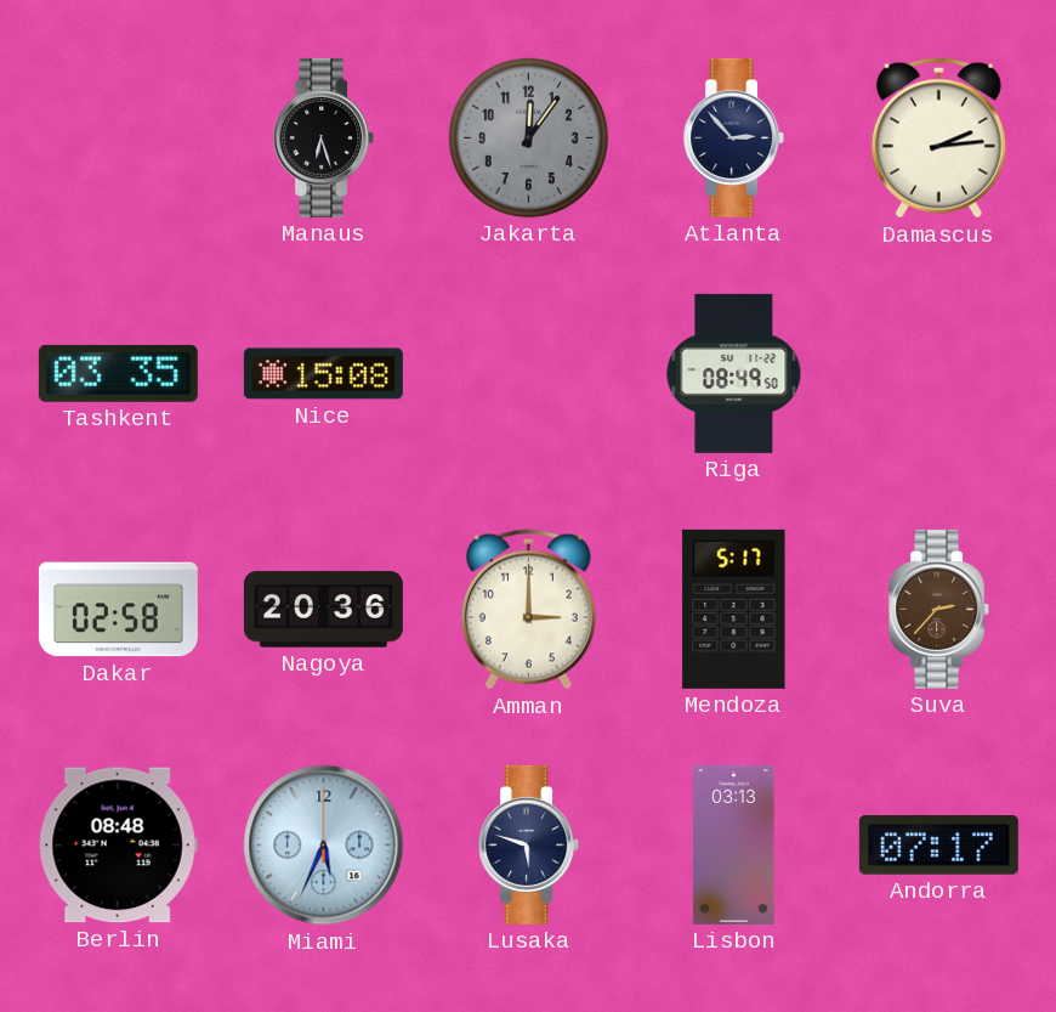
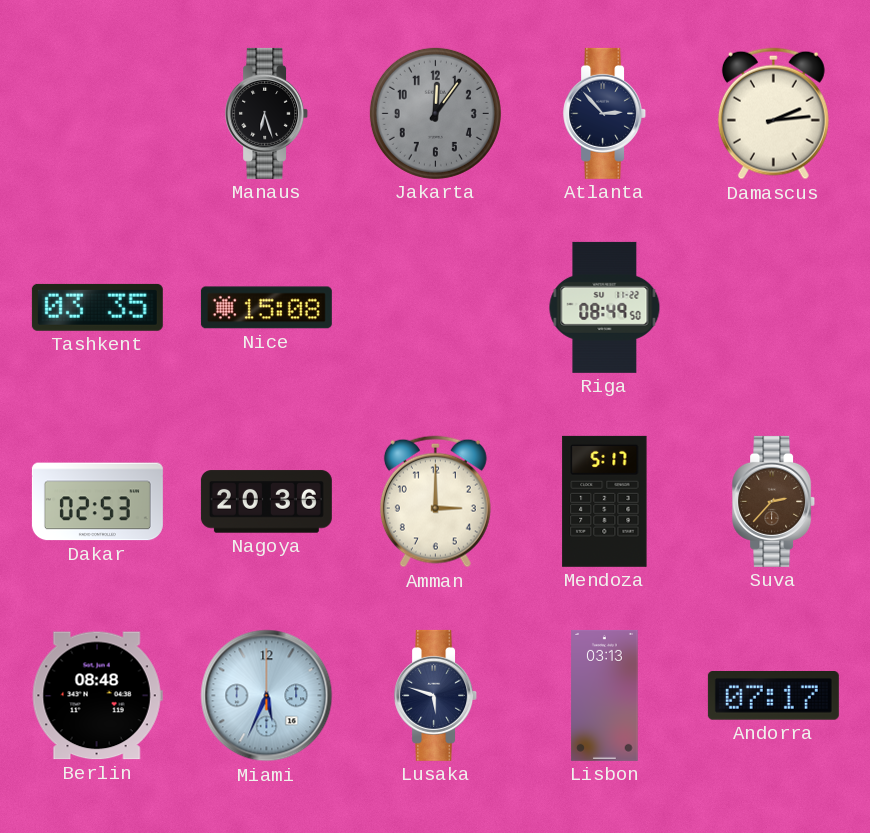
Dakar: 02:58 -> 02:53 (97, 502)
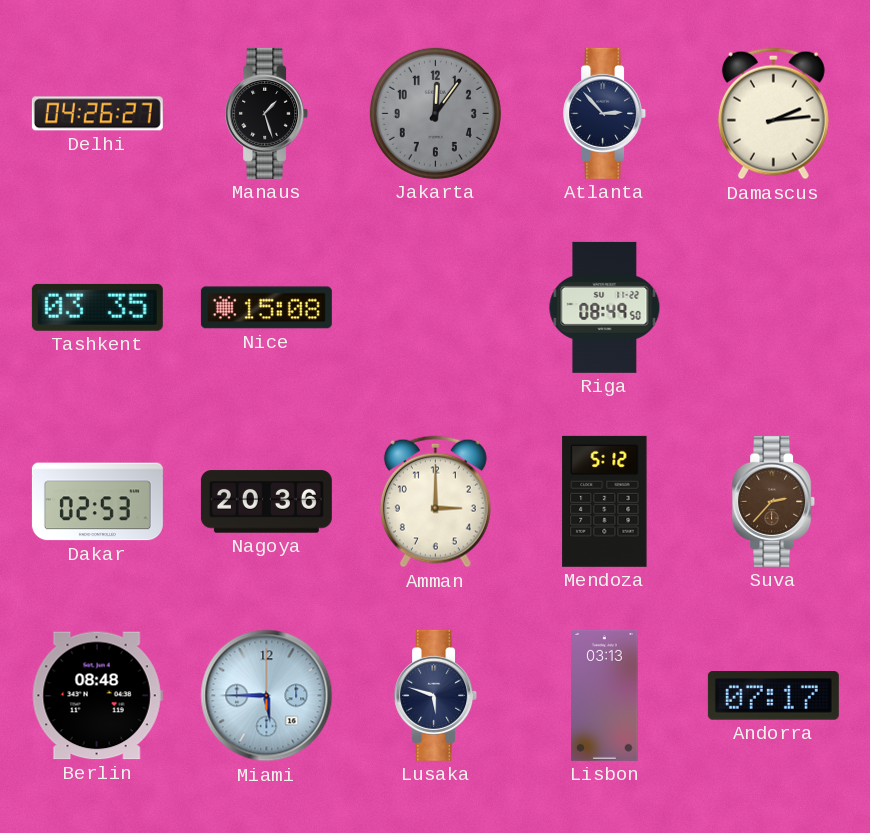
Delhi: none -> 04:26 (97, 114)
Manaus: 6:27 -> 1:27 (267, 113)
Mendoza: 5:17 -> 5:12 (605, 501)
Miami: 5:34 -> 5:45 (267, 696)
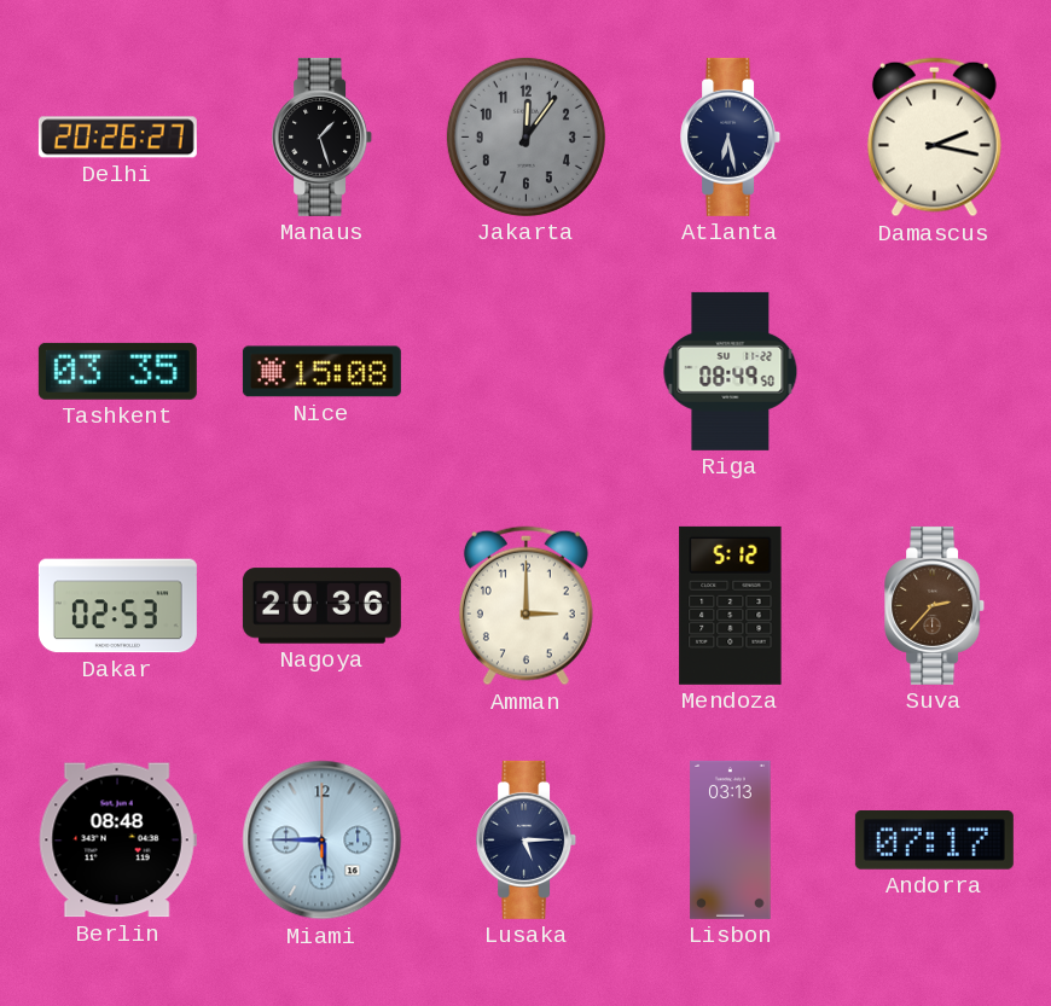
Delhi: 04:26 -> 20:26 (117, 138)
Atlanta: 2:53 -> 6:28 (731, 136)
Damascus: 2:14 -> 2:17 (934, 138)
Lusaka: 5:48 -> 5:15 (527, 839)
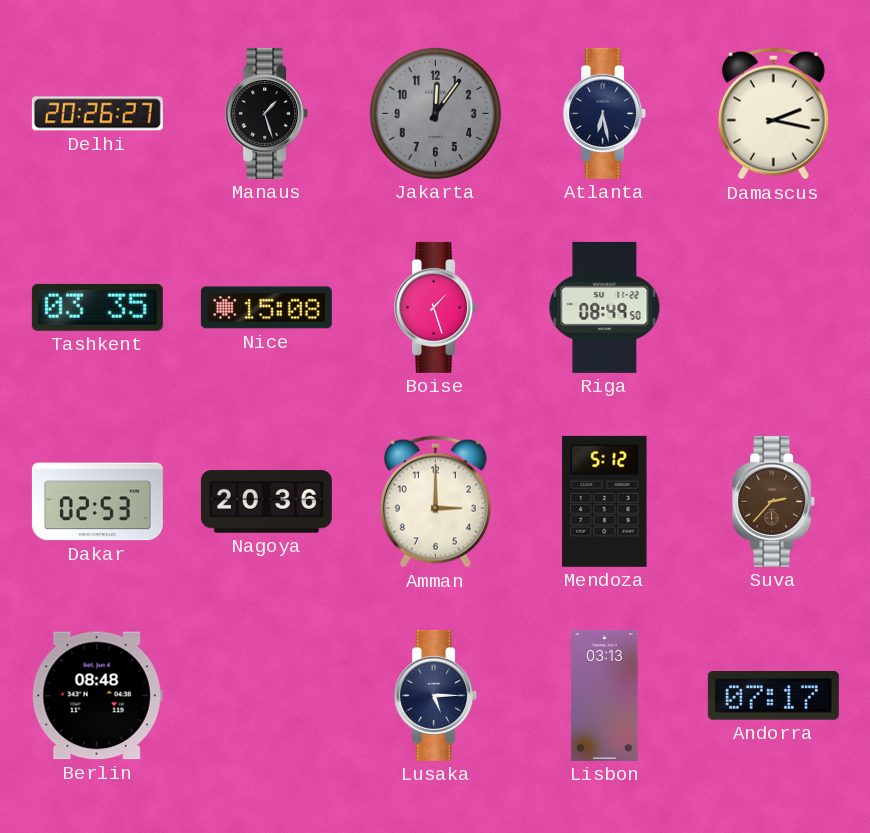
Boise: none -> 1:27 (436, 307)
Miami: 5:45 -> none (323, 841)
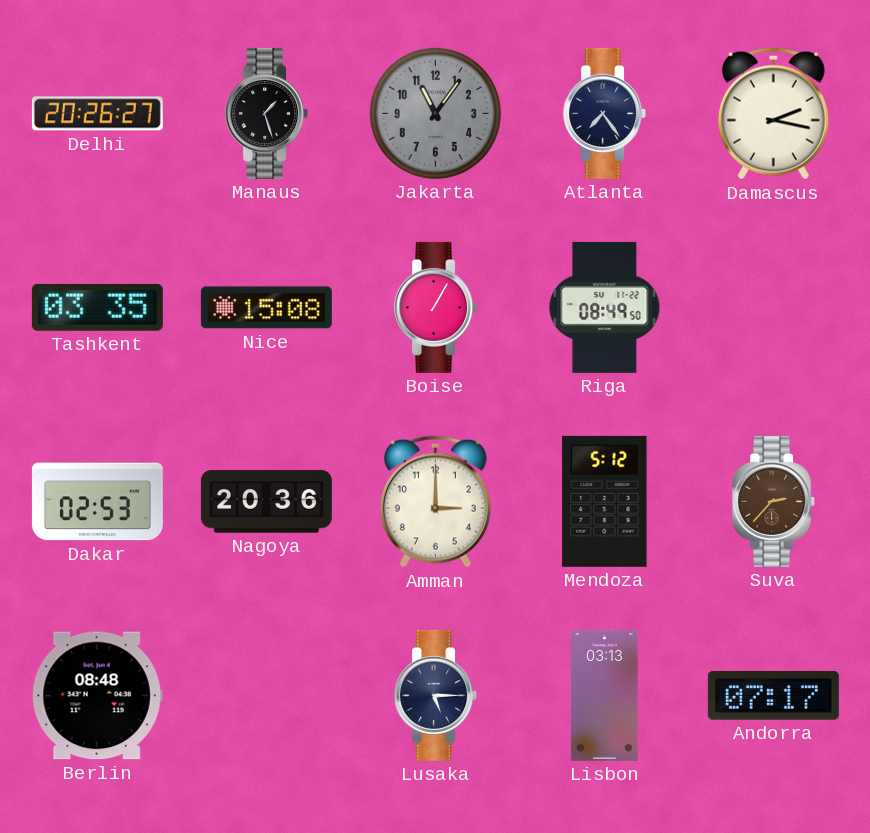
Jakarta: 12:06 -> 11:06 (435, 113)
Atlanta: 6:28 -> 7:24 (605, 113)
Boise: 1:27 -> 1:05 (436, 307)
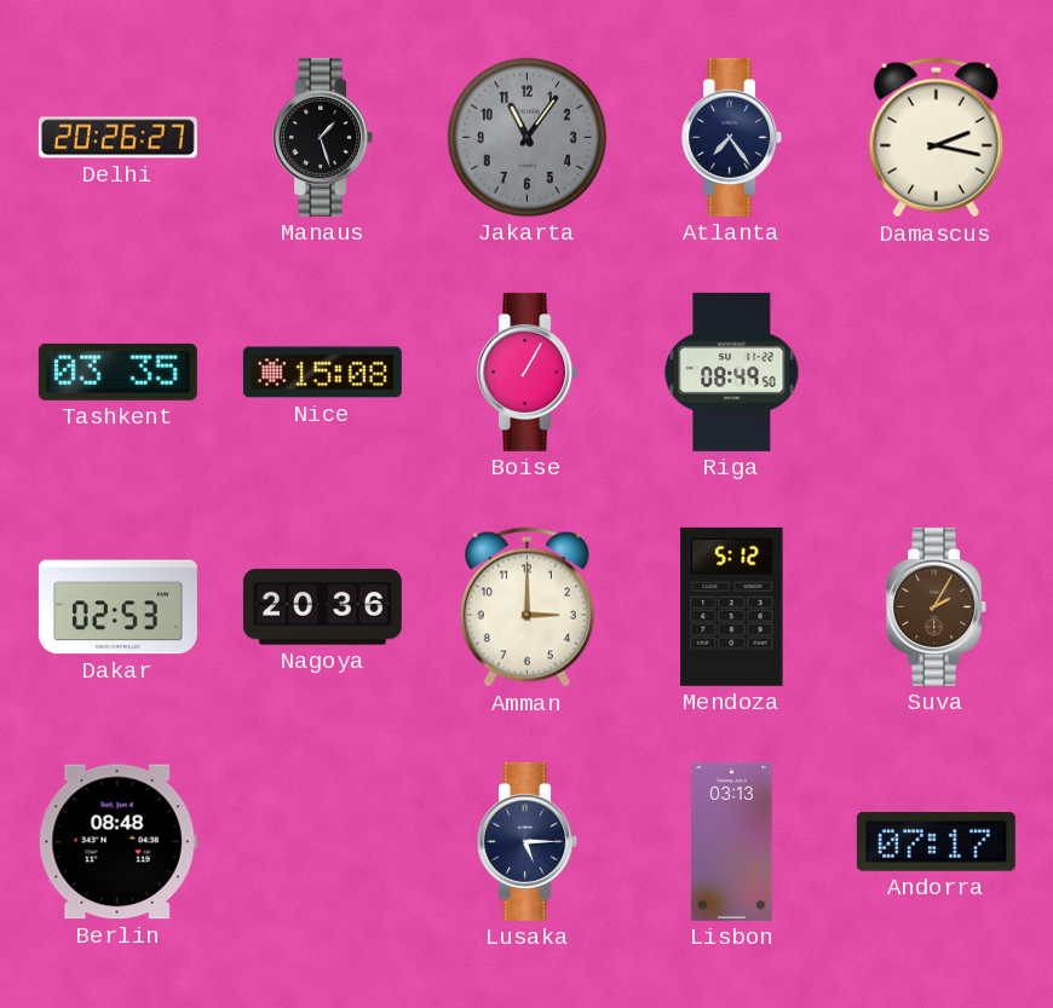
Suva: 2:37 -> 2:05 (937, 606)
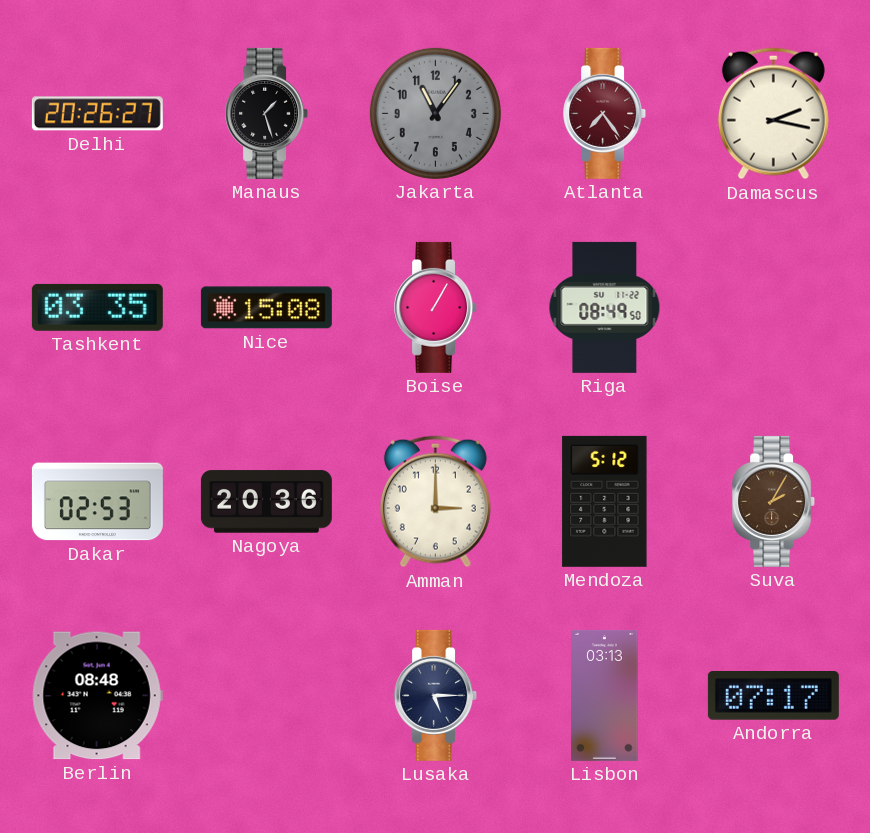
Atlanta dial: navy -> burgundy (605, 113)
